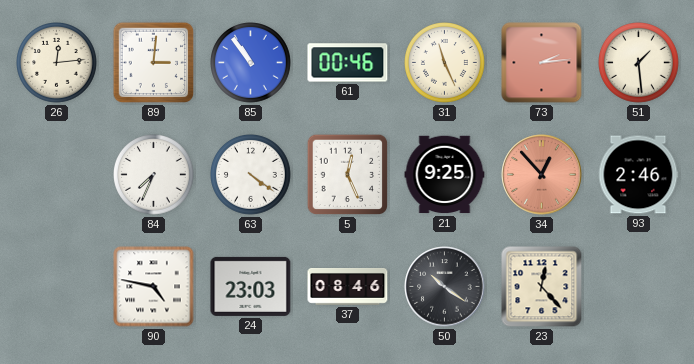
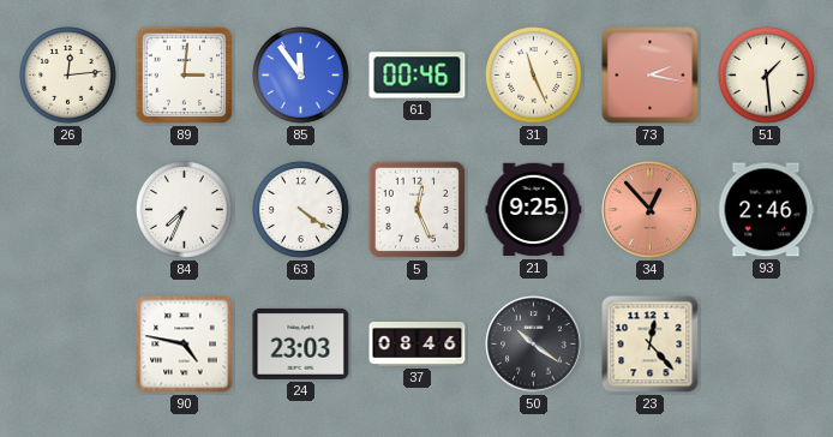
85: 10:54 -> 11:54 (301, 76)
73: 2:14 -> 2:17 (651, 76)
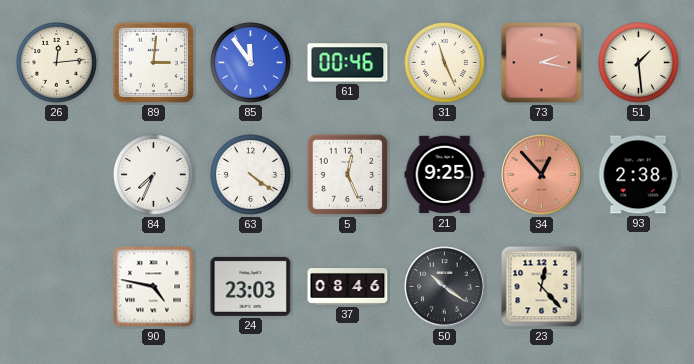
93: 2:46 -> 2:38 (638, 175)
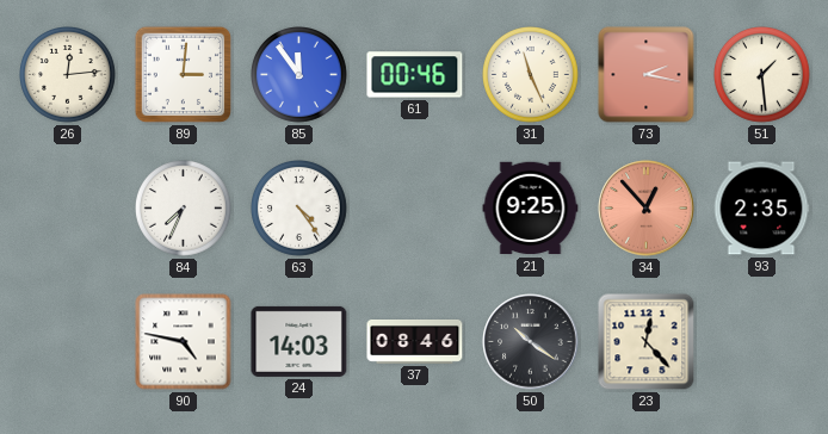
63: 4:21 -> 4:24 (299, 209)
5: 12:26 -> none (348, 175)
93: 2:38 -> 2:35 (761, 209)
24: 23:03 -> 14:03 (299, 341)
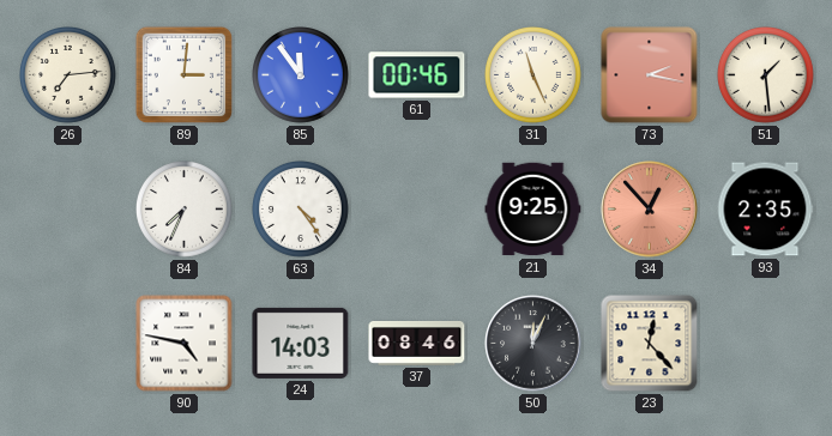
26: 12:14 -> 7:14 (68, 75)
50: 10:21 -> 12:04 (533, 344)
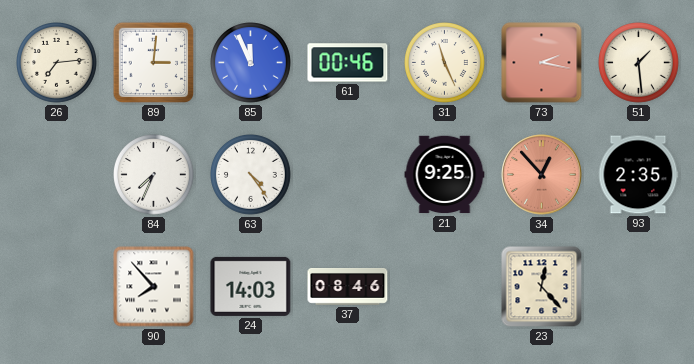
85: 11:54 -> 11:56 (251, 63)
90: 4:47 -> 7:53 (154, 287)
50: 12:04 -> none (533, 344)
